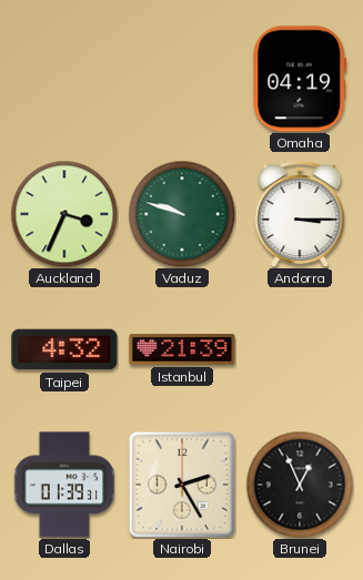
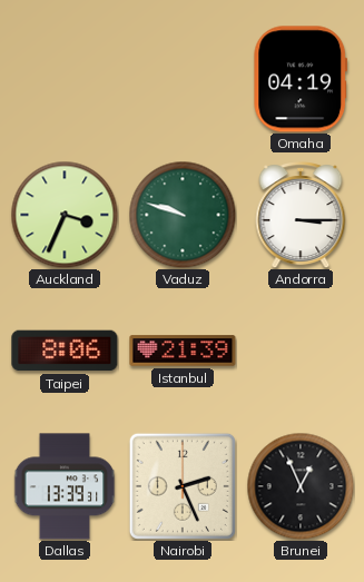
Taipei: 4:32 -> 8:06 (65, 351)
Dallas: 01:39 -> 13:39 (65, 486)
Nairobi: 2:25 -> 2:26 (183, 486)
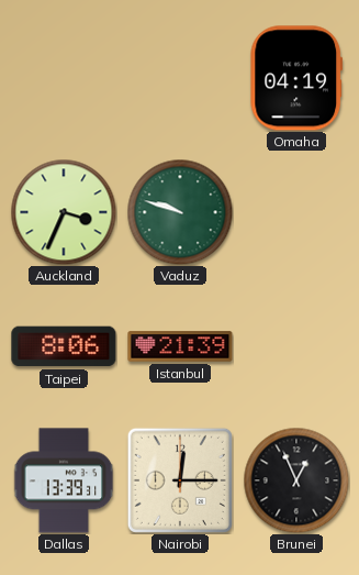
Andorra: 3:15 -> none (301, 216)
Nairobi: 2:26 -> 12:15 (180, 480)
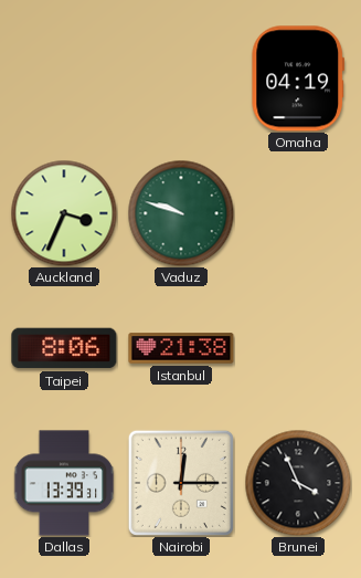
Istanbul: 21:39 -> 21:38 (181, 348)
Brunei: 12:56 -> 3:56 (298, 483)
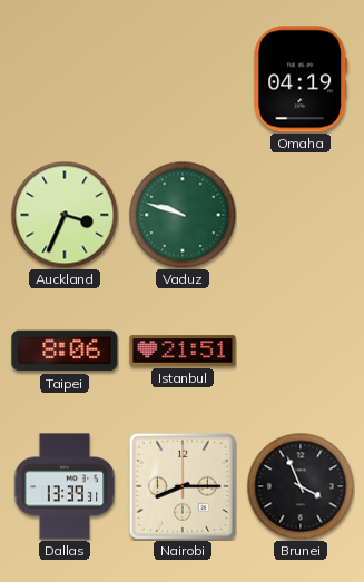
Istanbul: 21:38 -> 21:51 (183, 351)
Nairobi: 12:15 -> 8:15 (183, 486)
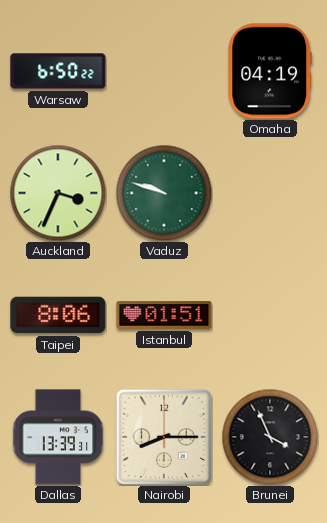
Warsaw: none -> 6:50 (58, 71)
Istanbul: 21:51 -> 01:51 (164, 315)
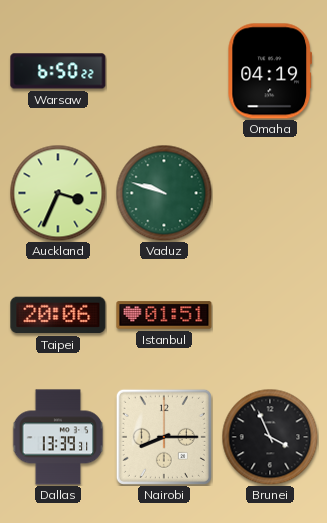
Taipei: 8:06 -> 20:06 (58, 315)
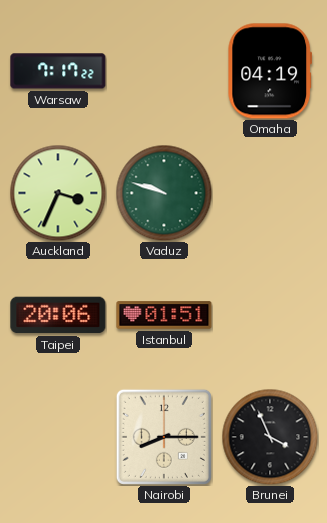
Warsaw: 6:50 -> 7:17 (58, 71)
Dallas: 13:39 -> none (58, 437)
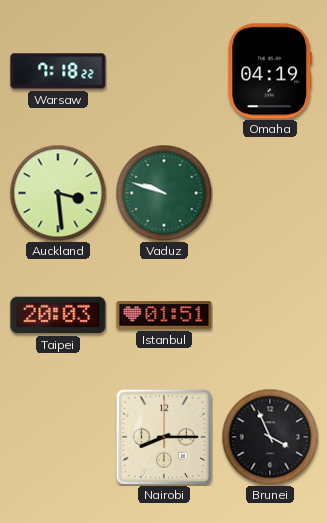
Warsaw: 7:17 -> 7:18 (58, 71)
Auckland: 3:34 -> 3:29 (58, 193)
Taipei: 20:06 -> 20:03 (58, 315)
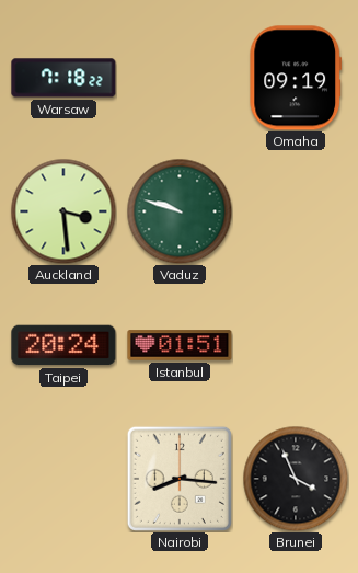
Omaha: 04:19 -> 09:19 (296, 78)
Taipei: 20:03 -> 20:24 (63, 345)
Nairobi: 8:15 -> 8:16 (180, 479)
